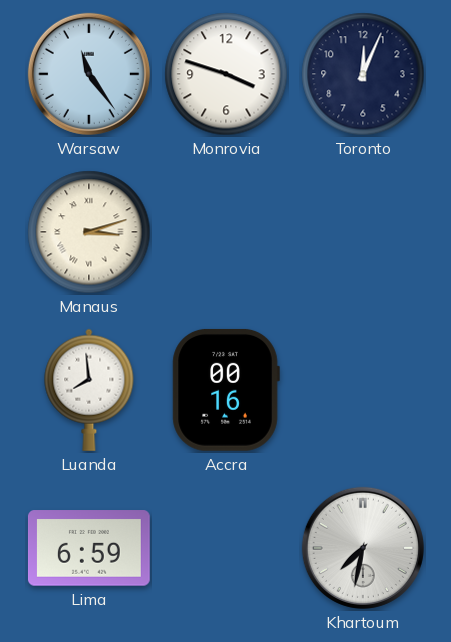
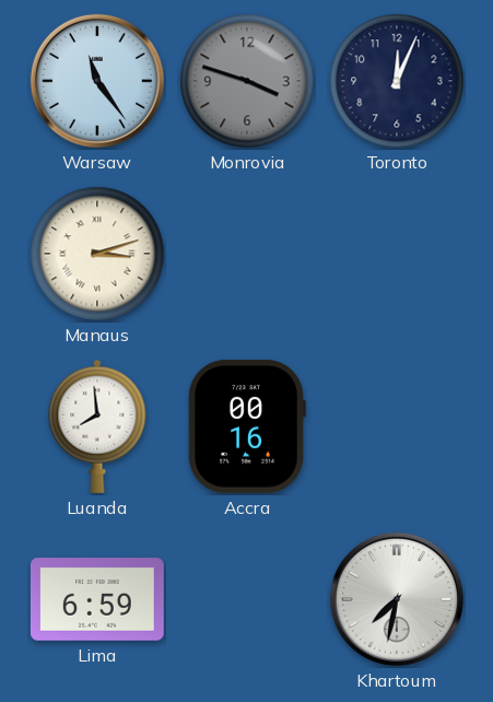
Monrovia dial: white -> grey (247, 81)
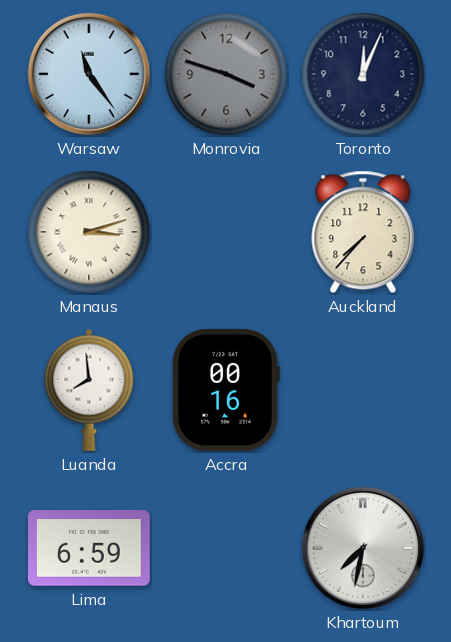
Auckland: none -> 7:37 (363, 232)
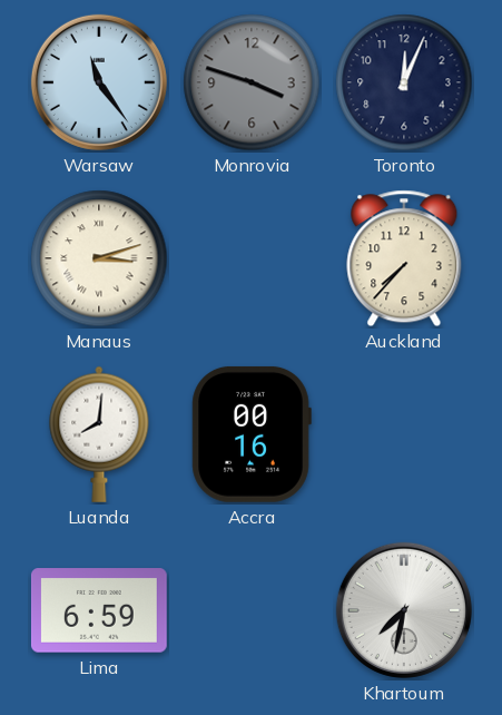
Luanda: 7:59 -> 8:01 (99, 434)
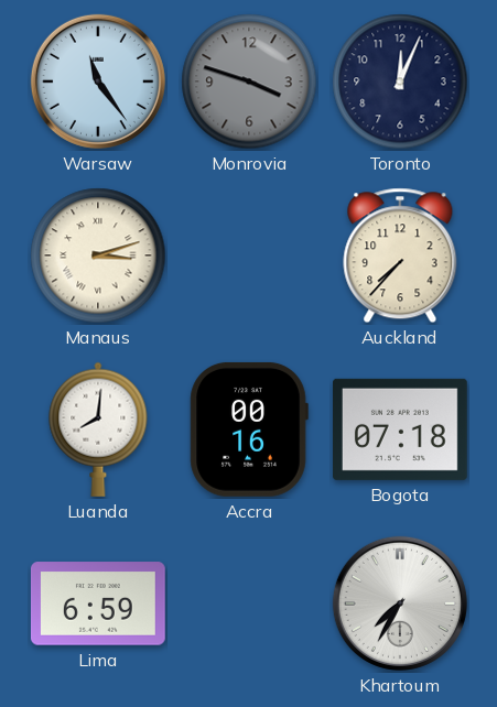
Bogota: none -> 07:18 (400, 429)
Khartoum: 7:32 -> 7:35 (400, 603)
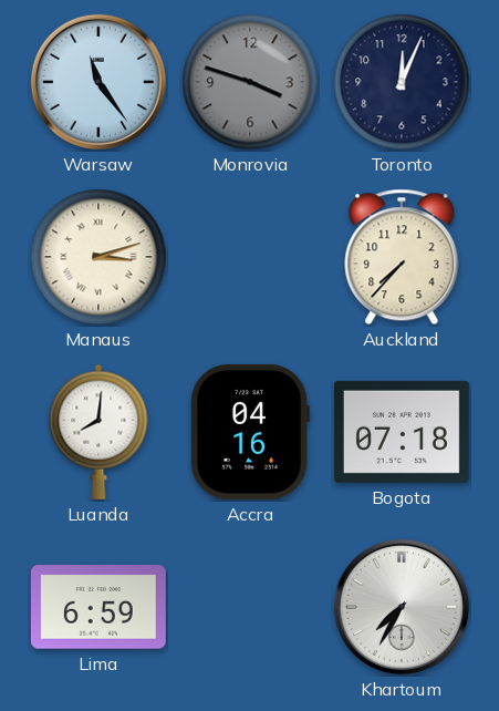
Accra: 00:16 -> 04:16 (250, 432)
